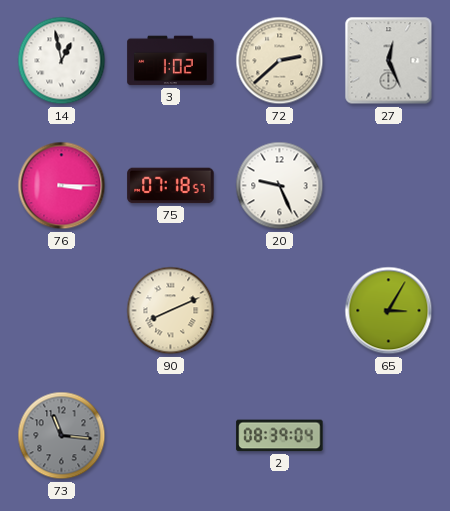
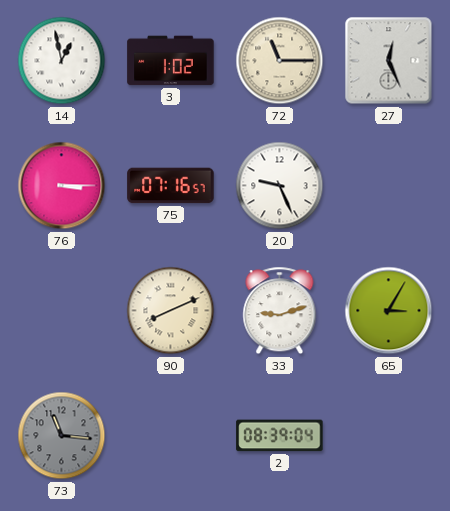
72: 2:38 -> 11:15 (280, 61)
75: 07:18 -> 07:16 (171, 186)
33: none -> 9:12 (280, 311)
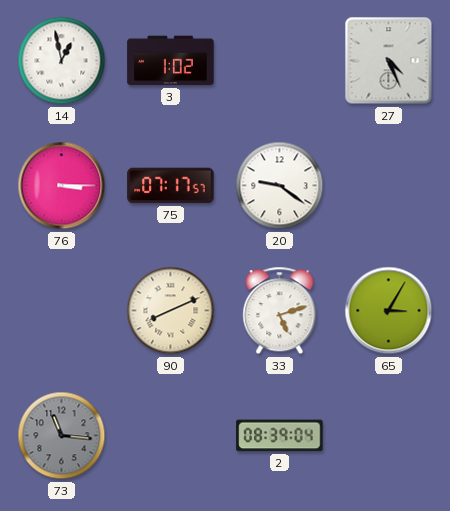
72: 11:15 -> none (280, 61)
27: 12:26 -> 4:26 (389, 61)
75: 07:16 -> 07:17 (171, 186)
20: 9:26 -> 9:21 (280, 186)
33: 9:12 -> 5:12 (280, 311)
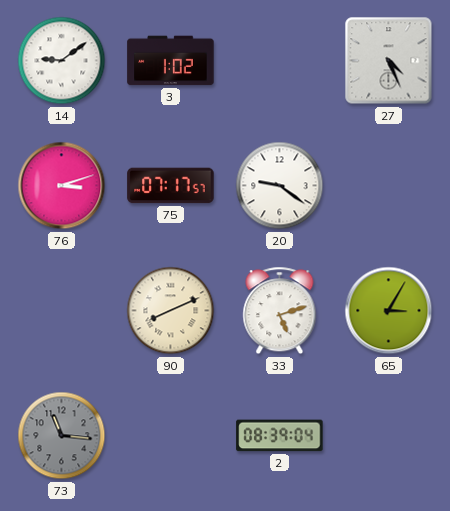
14: 12:58 -> 9:09 (62, 61)
76: 3:15 -> 3:12 (62, 186)
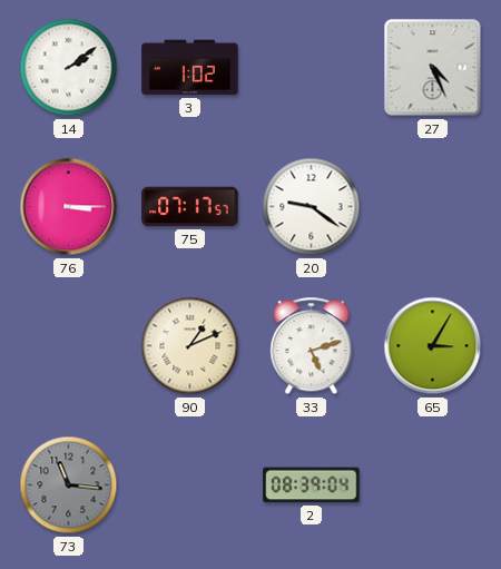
14: 9:09 -> 2:09 (69, 68)
76: 3:12 -> 3:15 (69, 207)
90: 8:11 -> 1:11 (190, 346)
